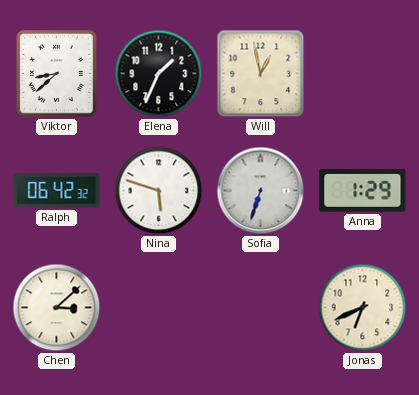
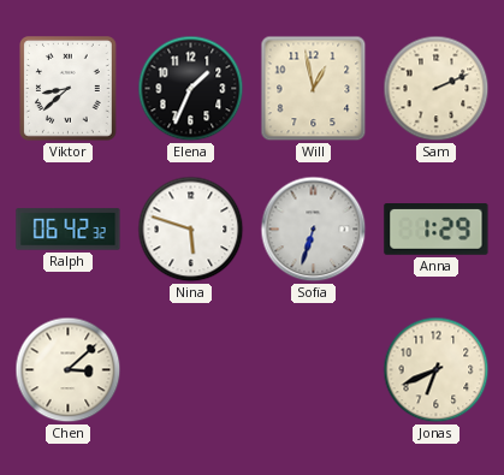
Sam: none -> 2:11 (437, 89)
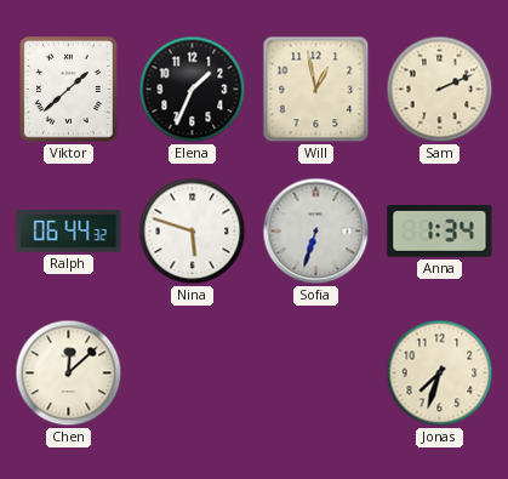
Viktor: 8:38 -> 1:38 (69, 90)
Ralph: 06:42 -> 06:44 (69, 232)
Anna: 1:29 -> 1:34 (440, 232)
Chen: 3:08 -> 12:08 (69, 373)
Jonas: 6:41 -> 7:33 (440, 373)
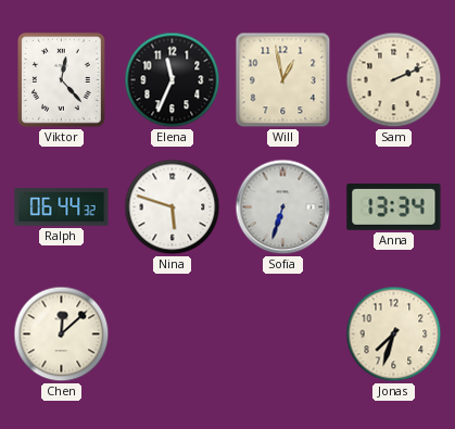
Viktor: 1:38 -> 12:23 (62, 80)
Elena: 1:34 -> 11:34 (173, 80)
Anna: 1:34 -> 13:34 (394, 207)
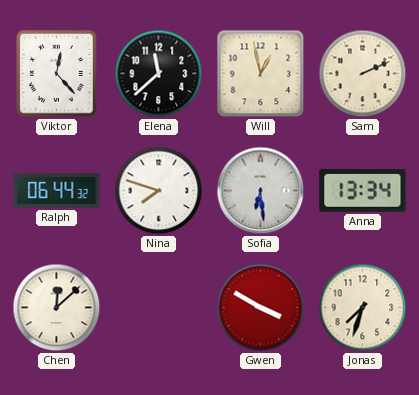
Elena: 11:34 -> 11:38 (159, 74)
Nina: 5:48 -> 7:48 (159, 191)
Sofia: 6:33 -> 6:29 (261, 191)
Gwen: none -> 3:50 (261, 308)
